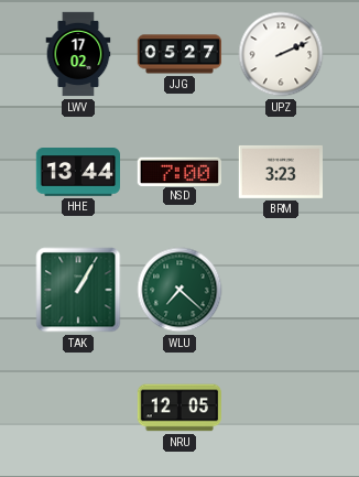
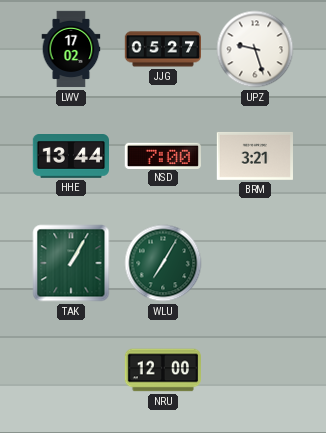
UPZ: 2:11 -> 9:27 (255, 49)
BRM: 3:23 -> 3:21 (254, 156)
WLU: 7:22 -> 7:05 (163, 263)
NRU: 12:05 -> 12:00 (162, 370)
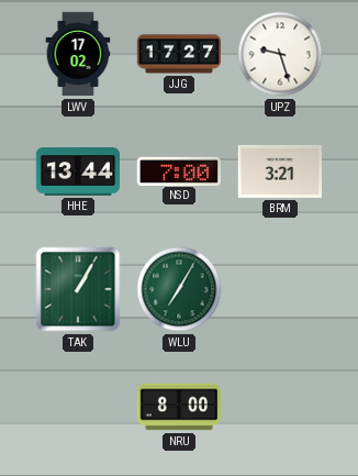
JJG: 05:27 -> 17:27 (179, 54)
NRU: 12:00 -> 8:00 (178, 407)
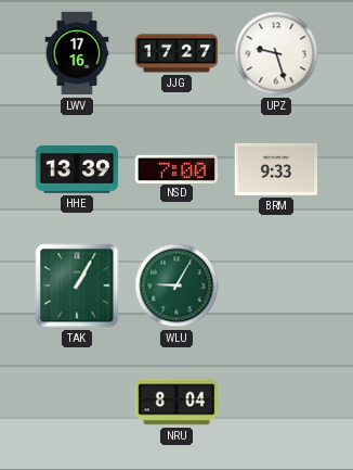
LWV: 17:02 -> 17:16 (77, 53)
HHE: 13:44 -> 13:39 (76, 169)
BRM: 3:21 -> 9:33 (275, 169)
WLU: 7:05 -> 9:05 (176, 285)
NRU: 8:00 -> 8:04 (175, 402)
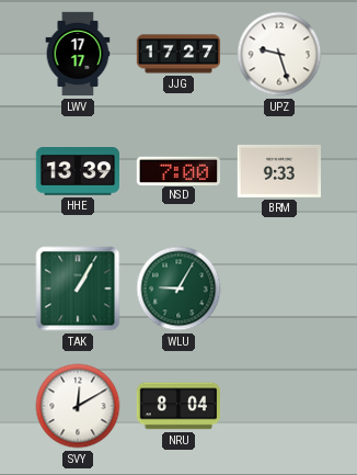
LWV: 17:16 -> 17:17 (78, 54)
SVY: none -> 12:10 (78, 406)
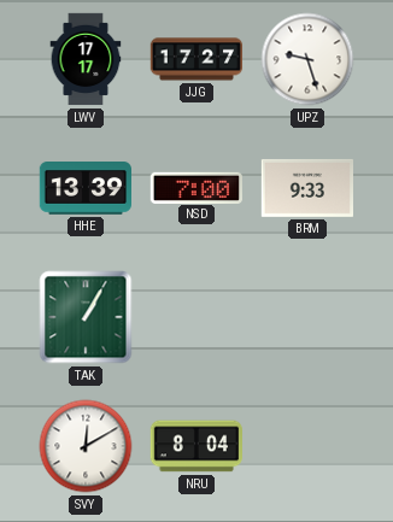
WLU: 9:05 -> none (178, 289)
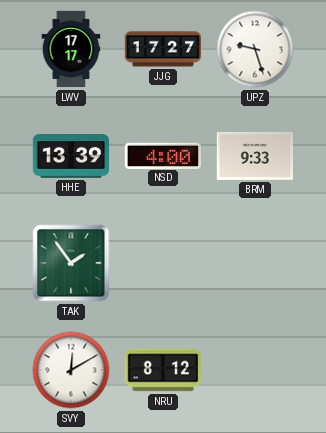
NSD: 7:00 -> 4:00 (162, 155)
TAK: 1:05 -> 1:54 (71, 263)
NRU: 8:04 -> 8:12 (162, 370)
